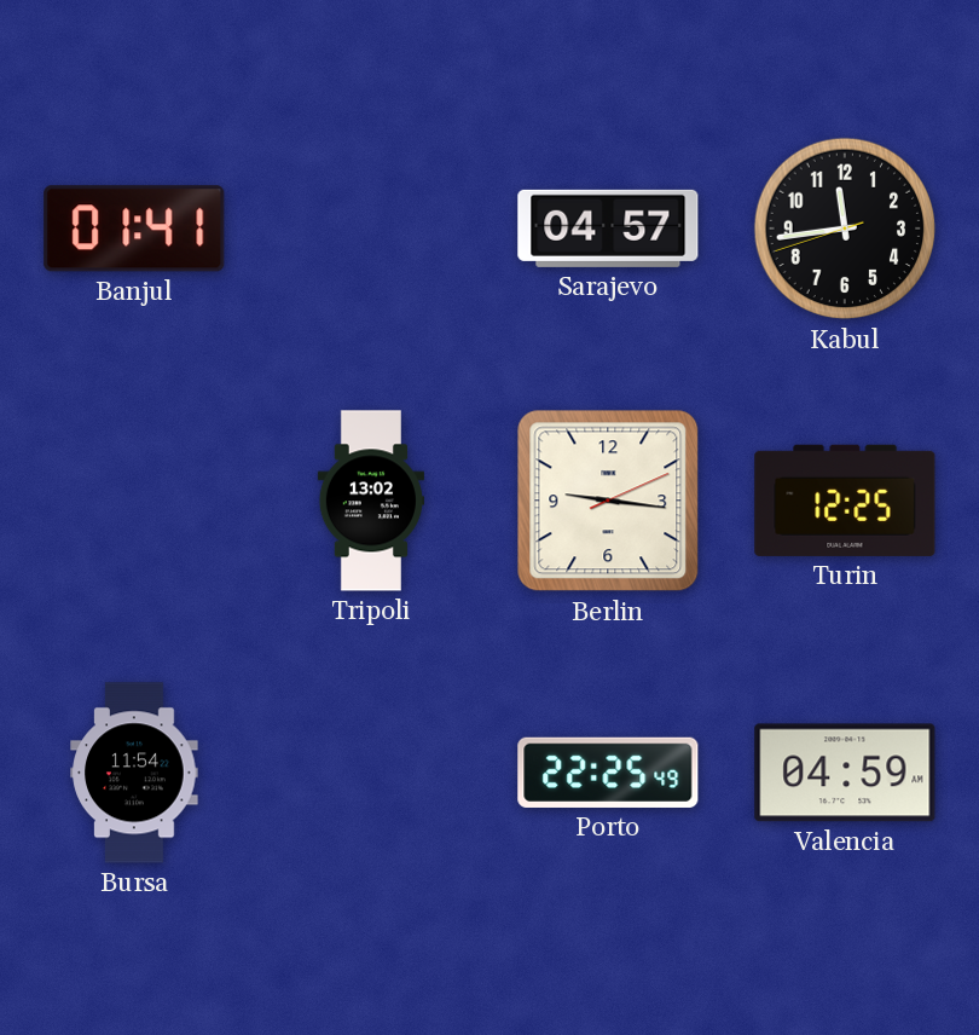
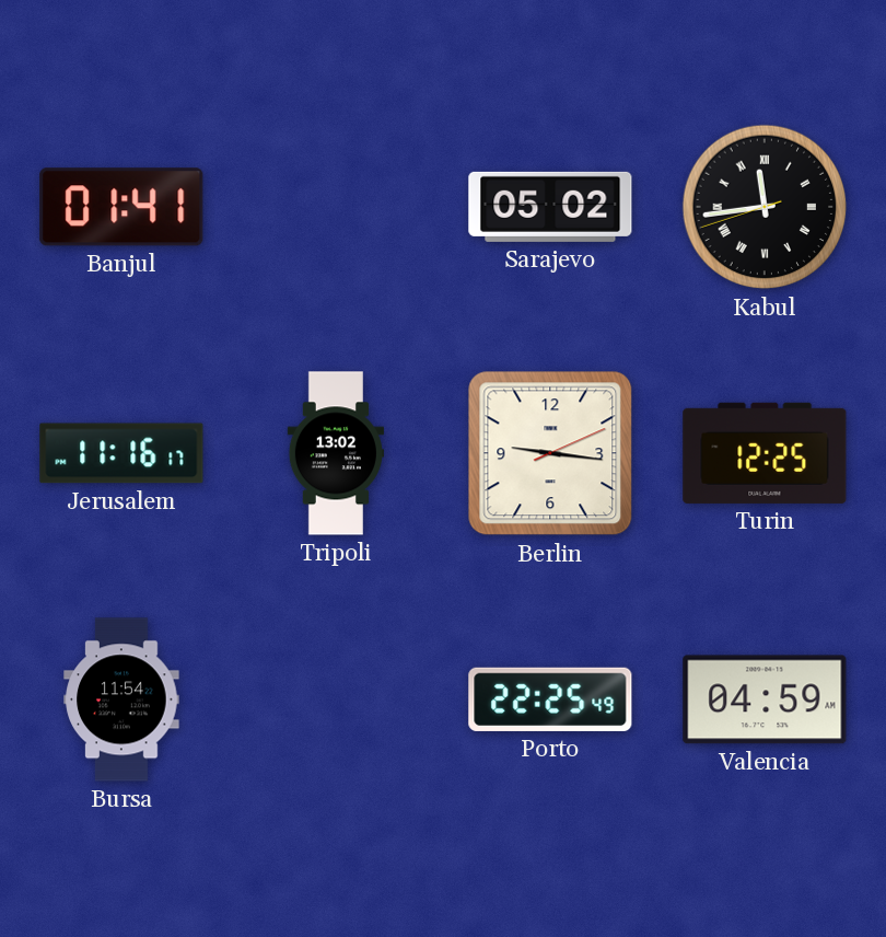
Sarajevo: 04:57 -> 05:02 (550, 207)
Kabul numerals: Arabic -> Roman (765, 207)
Jerusalem: none -> 11:16 (121, 453)
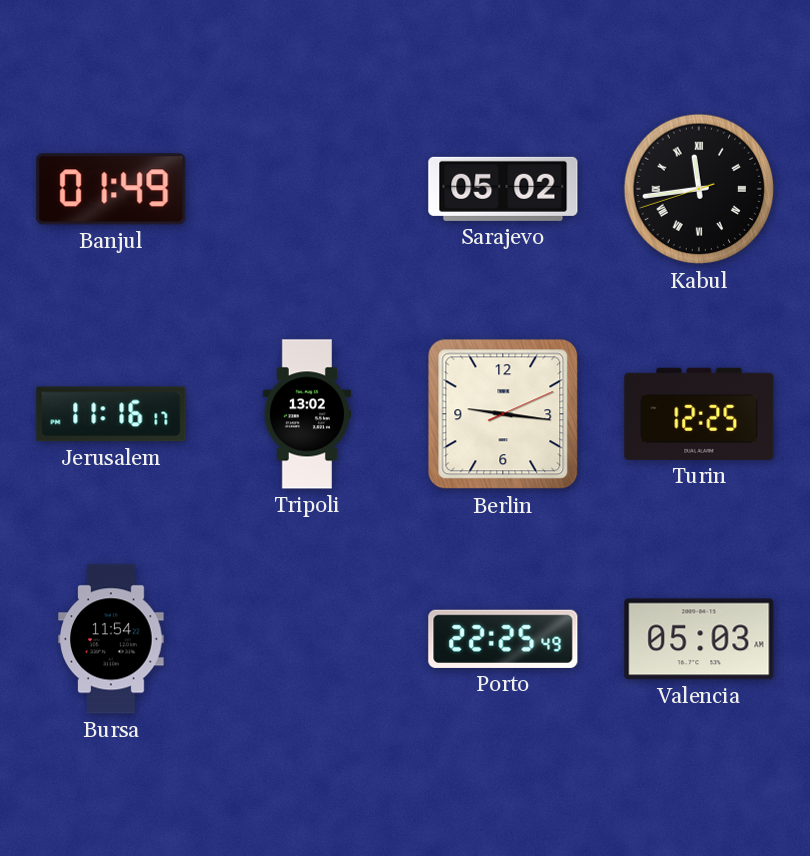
Banjul: 01:41 -> 01:49 (111, 189)
Valencia: 04:59 -> 05:03 (699, 639)
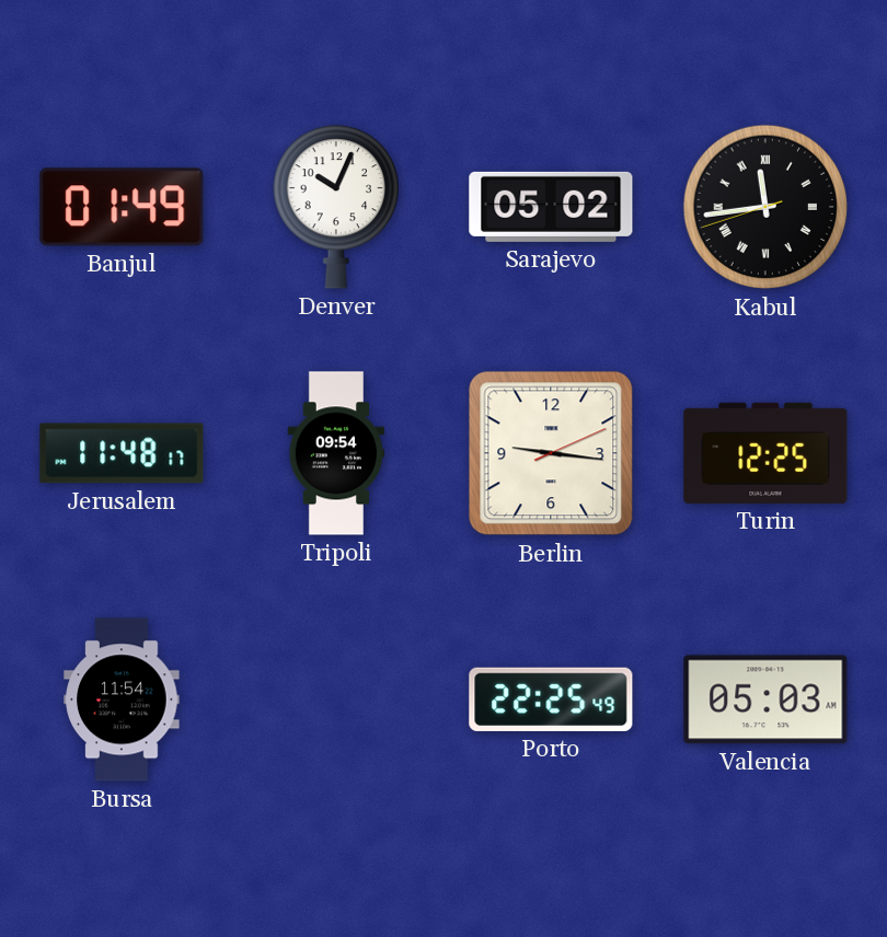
Denver: none -> 10:04 (335, 208)
Jerusalem: 11:16 -> 11:48 (122, 453)
Tripoli: 13:02 -> 09:54 (335, 453)
